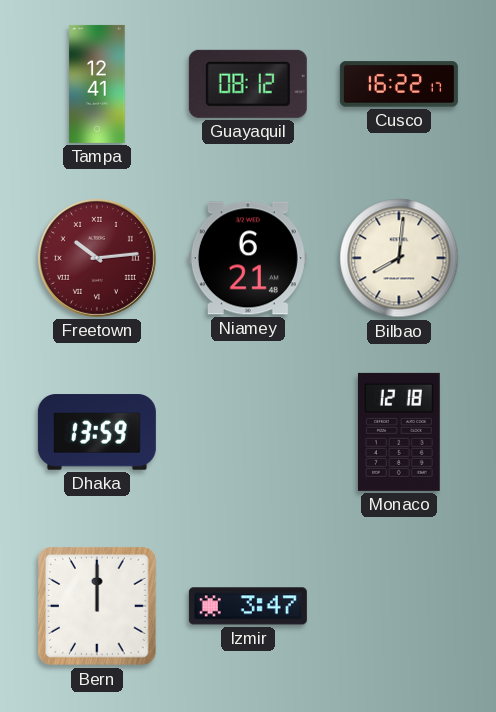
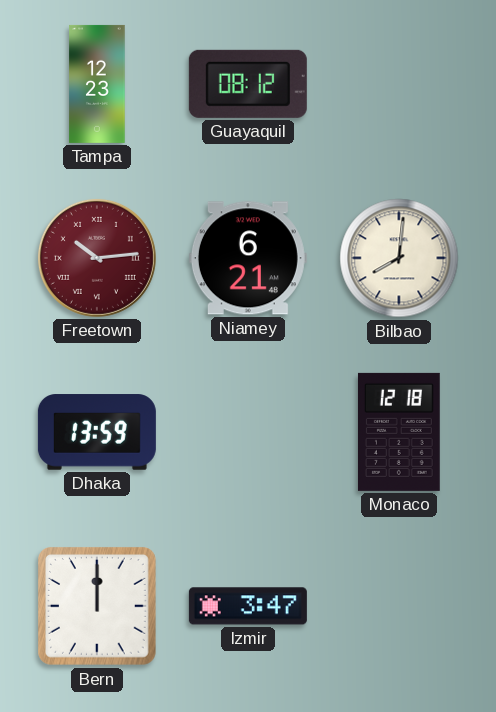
Tampa: 12:41 -> 12:23 (97, 84)
Cusco: 16:22 -> none (399, 84)
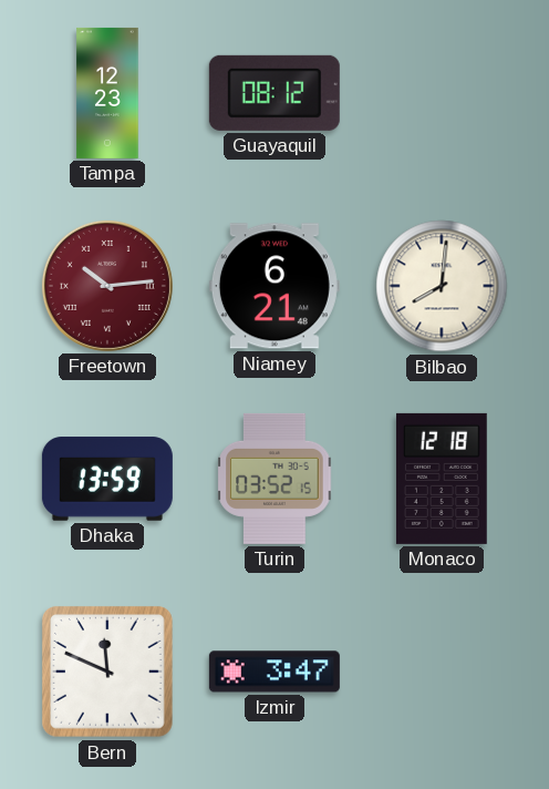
Turin: none -> 03:52 (274, 479)
Bern: 12:00 -> 11:49 (107, 672)
